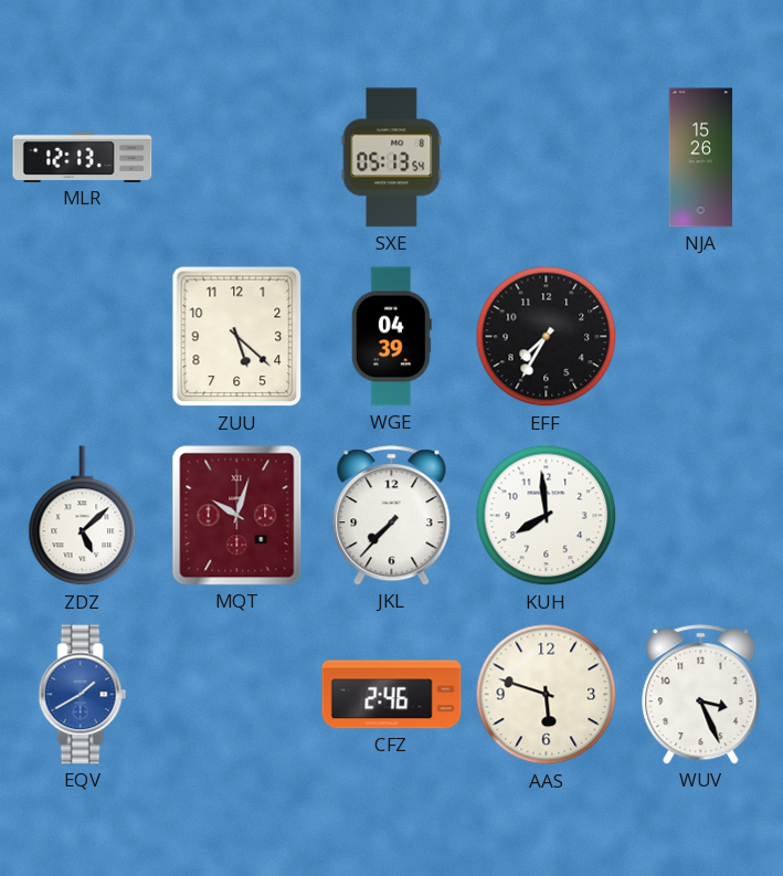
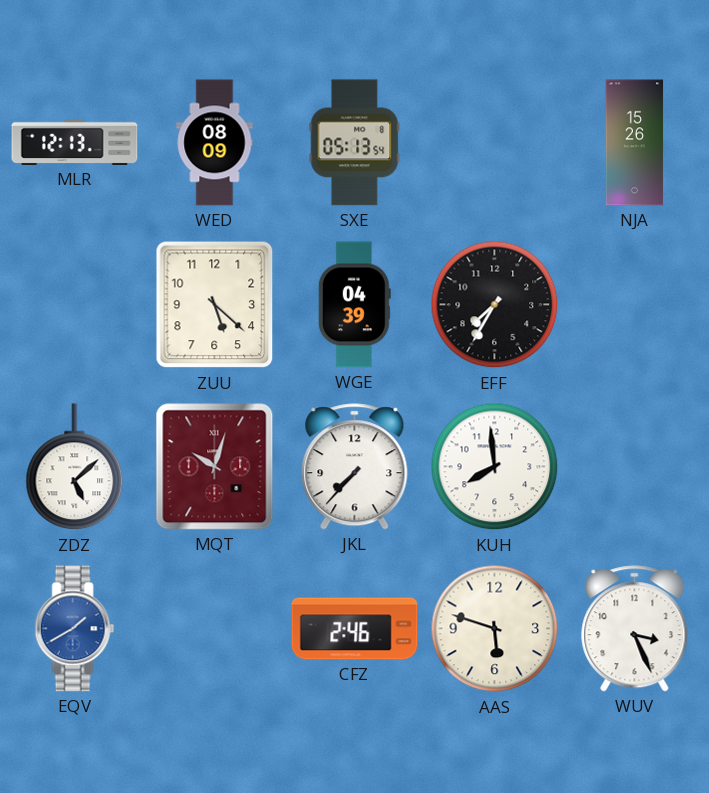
WED: none -> 08:09 (215, 143)
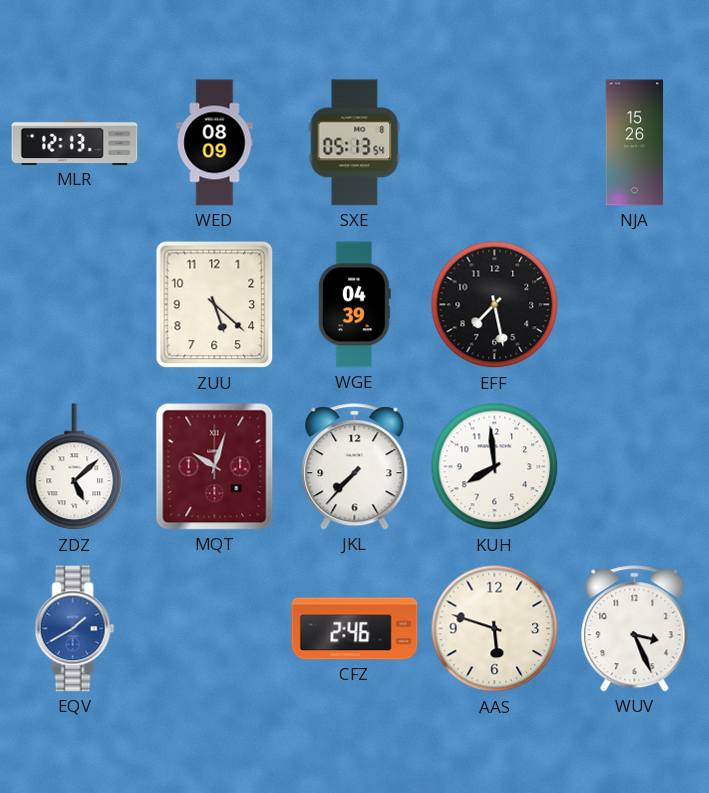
EFF: 7:35 -> 7:28 (495, 305)
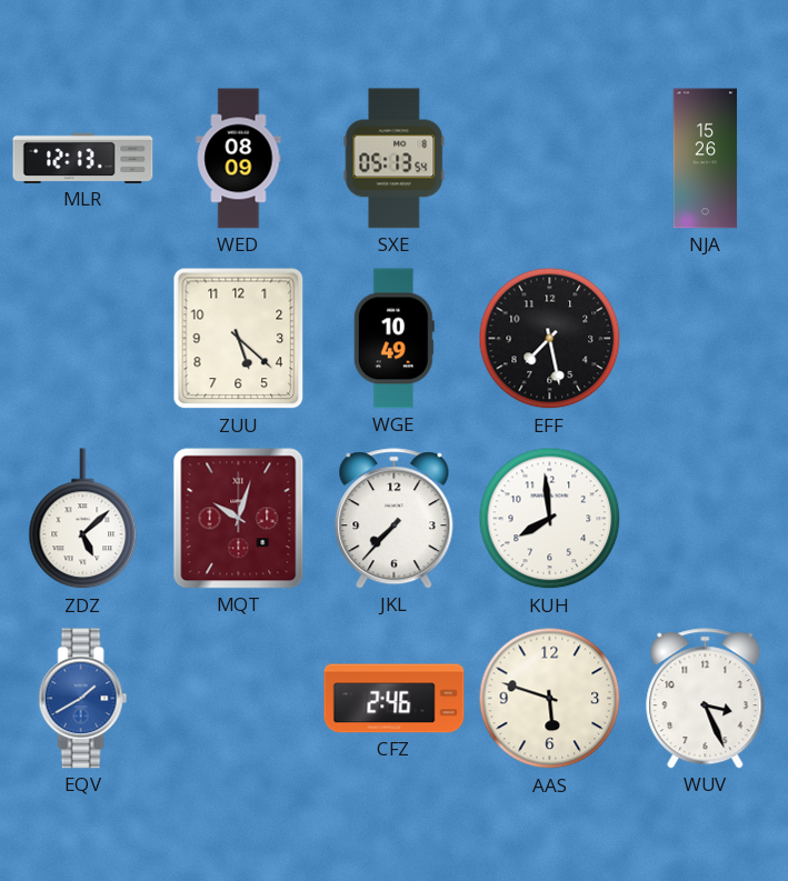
WGE: 04:39 -> 10:49 (393, 339)
